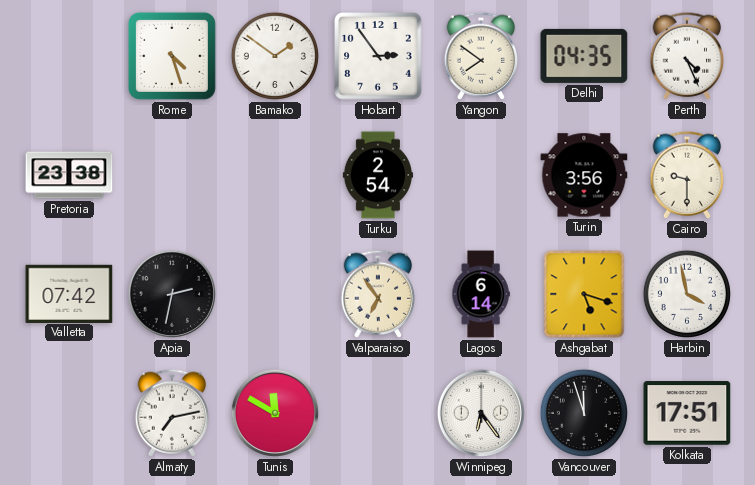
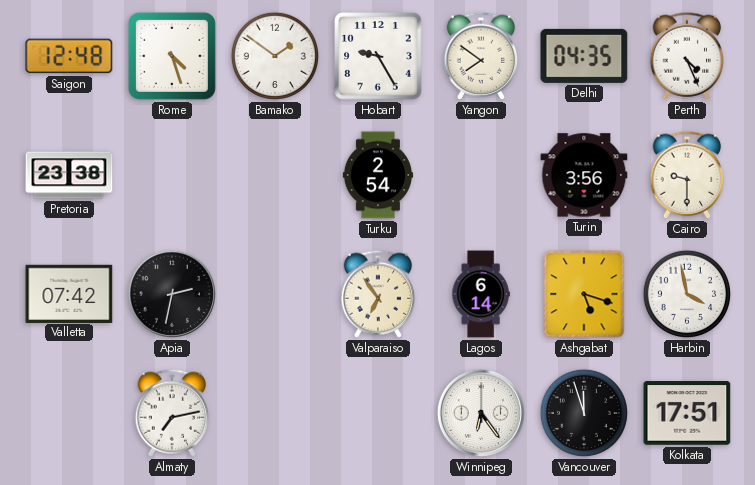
Saigon: none -> 12:48 (69, 56)
Hobart: 2:54 -> 9:25 (378, 56)
Tunis: 11:50 -> none (275, 413)
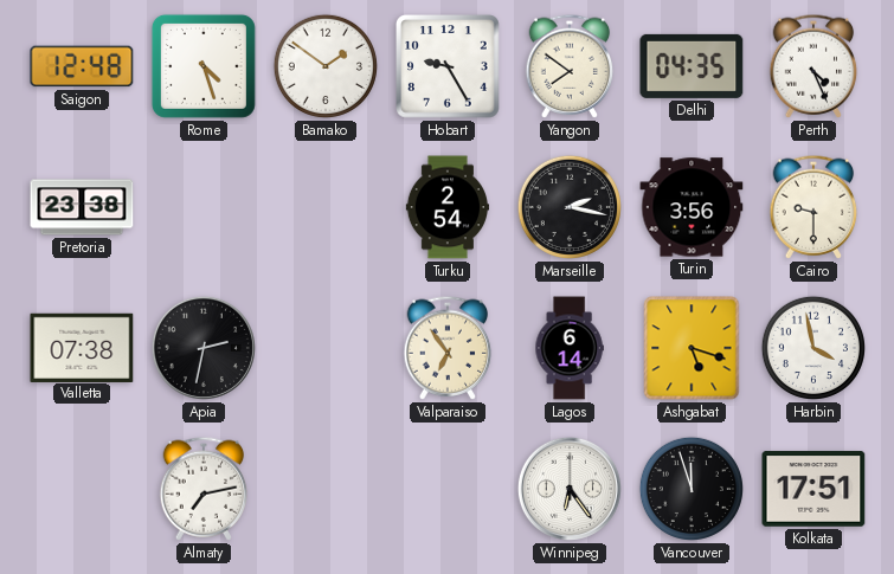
Marseille: none -> 2:17 (570, 207)
Valletta: 07:42 -> 07:38 (82, 347)
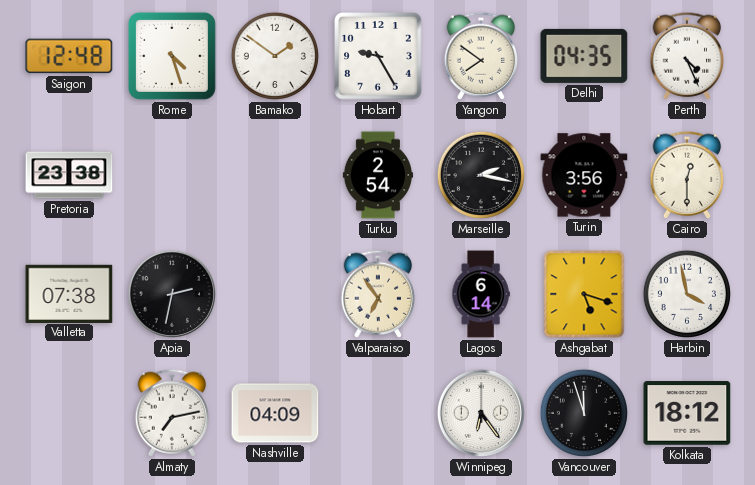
Cairo: 9:30 -> 12:30 (687, 175)
Nashville: none -> 04:09 (275, 413)
Kolkata: 17:51 -> 18:12 (687, 413)
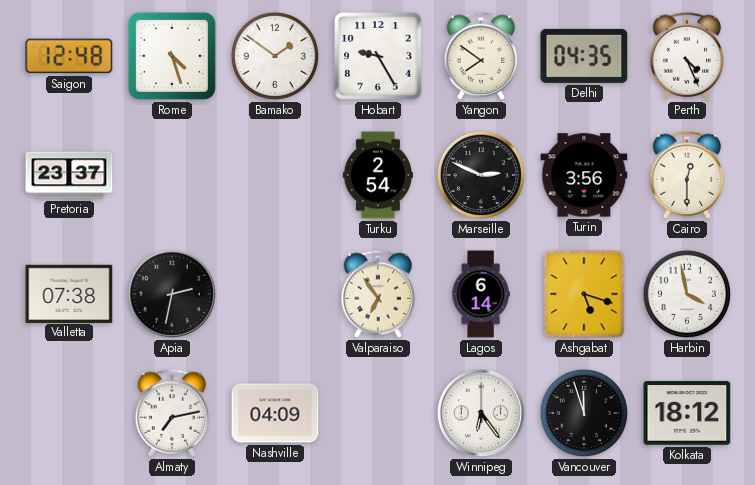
Pretoria: 23:38 -> 23:37 (69, 175)
Marseille: 2:17 -> 2:49 (481, 175)
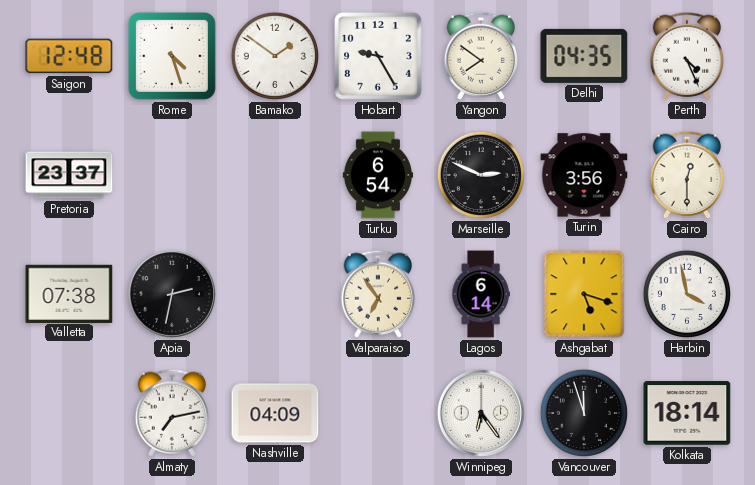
Turku: 2:54 -> 6:54 (377, 175)
Kolkata: 18:12 -> 18:14 (687, 413)
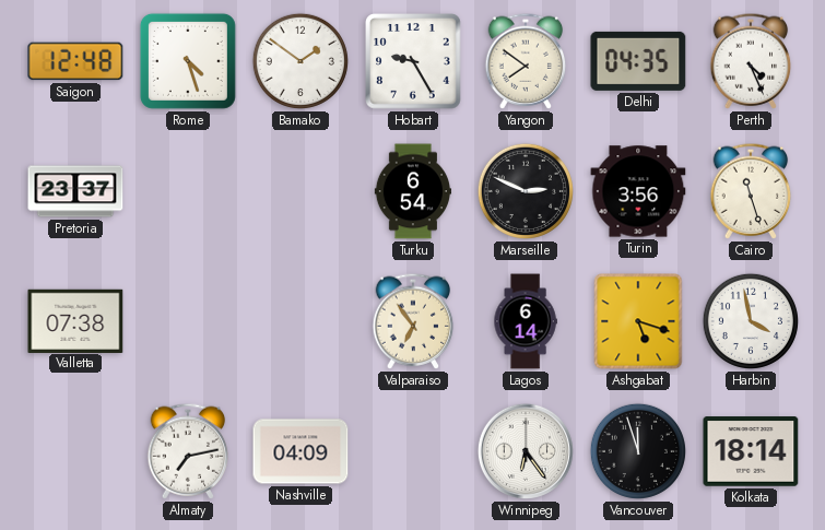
Cairo: 12:30 -> 11:27 (751, 191)
Apia: 2:32 -> none (172, 294)
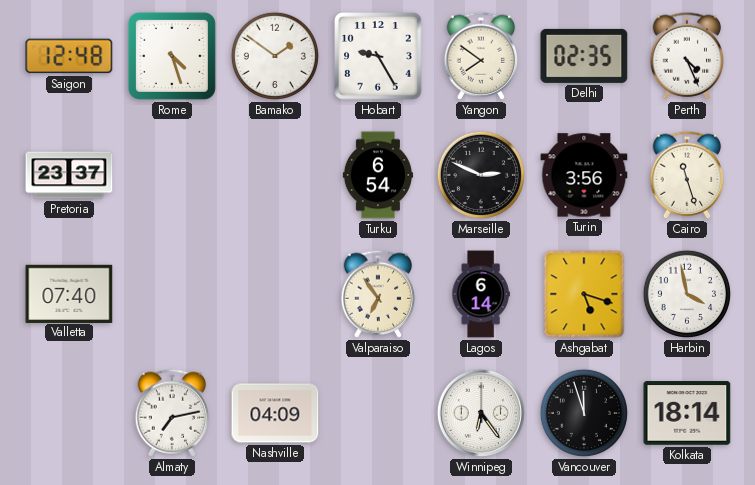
Delhi: 04:35 -> 02:35 (584, 56)
Valletta: 07:38 -> 07:40 (69, 293)
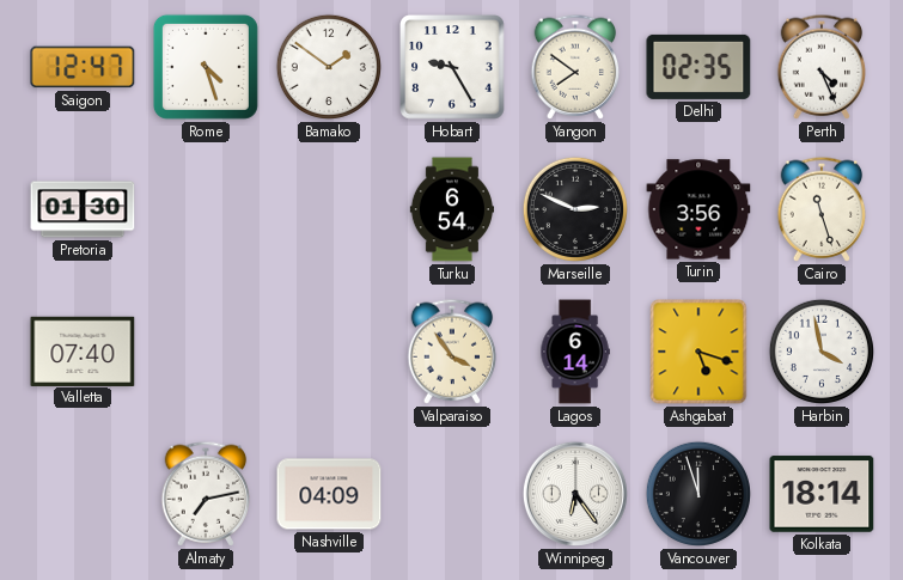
Saigon: 12:48 -> 12:47 (83, 67)
Pretoria: 23:37 -> 01:30 (83, 209)
Valparaiso: 6:54 -> 3:54 (452, 352)
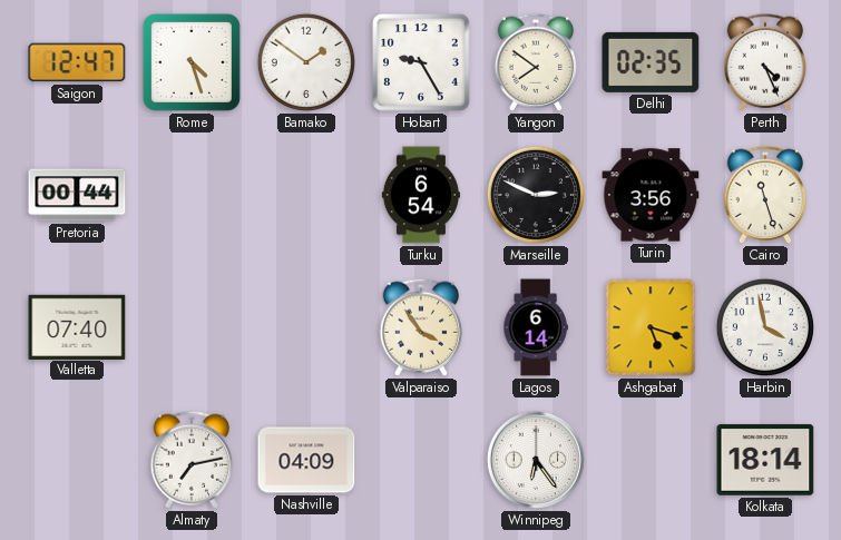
Pretoria: 01:30 -> 00:44 (77, 195)
Vancouver: 11:57 -> none (698, 494)
